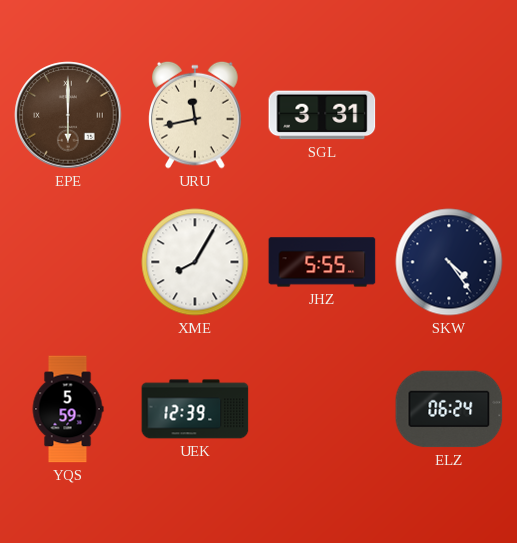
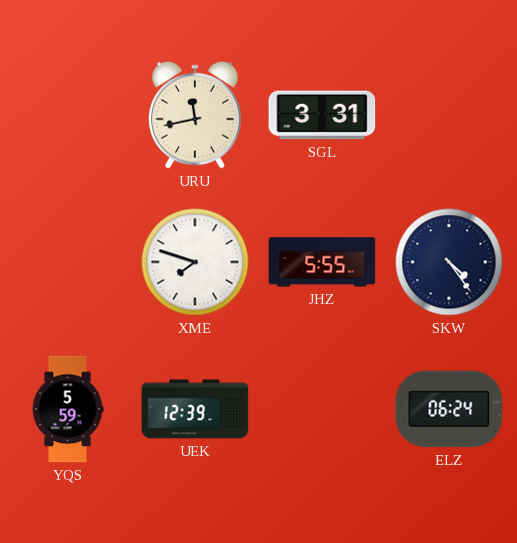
EPE: 6:00 -> none (68, 115)
XME: 8:05 -> 7:48 (195, 262)
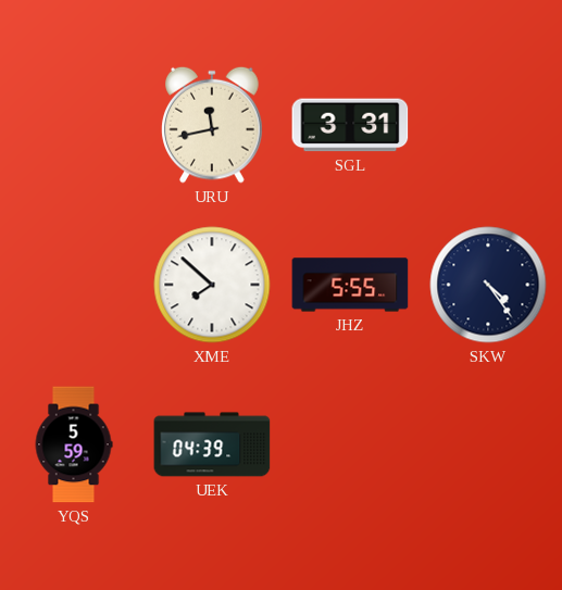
XME: 7:48 -> 7:52 (212, 285)
UEK: 12:39 -> 04:39 (212, 444)
ELZ: 06:24 -> none (449, 409)
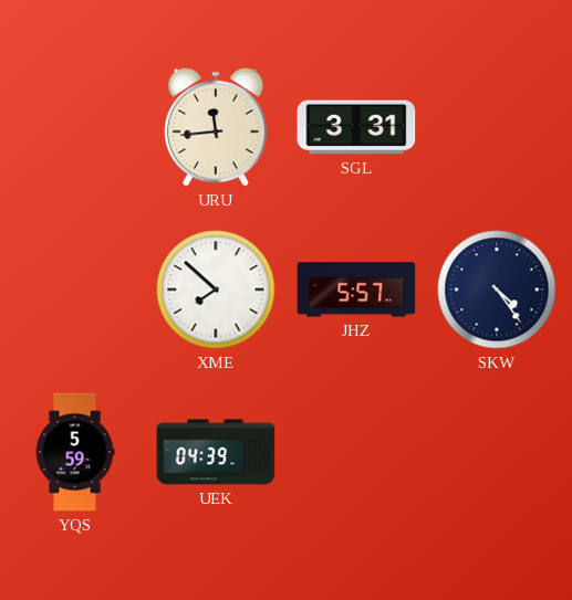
URU: 11:43 -> 11:44 (216, 127)
JHZ: 5:55 -> 5:57 (356, 290)
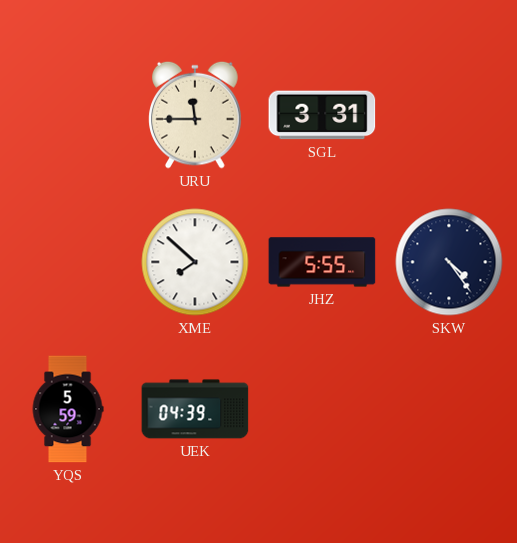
URU: 11:44 -> 11:45 (195, 115)
JHZ: 5:57 -> 5:55 (322, 262)
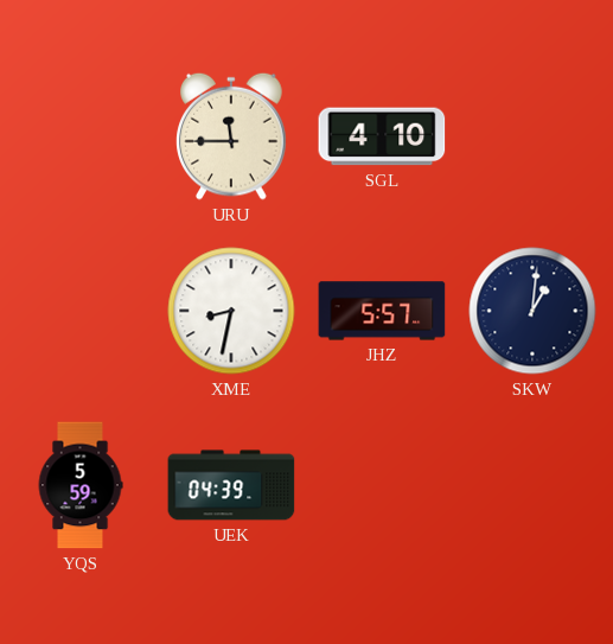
SGL: 3:31 -> 4:10 (382, 136)
XME: 7:52 -> 8:32 (231, 311)
JHZ: 5:55 -> 5:57 (382, 311)
SKW: 4:24 -> 1:01 (532, 311)
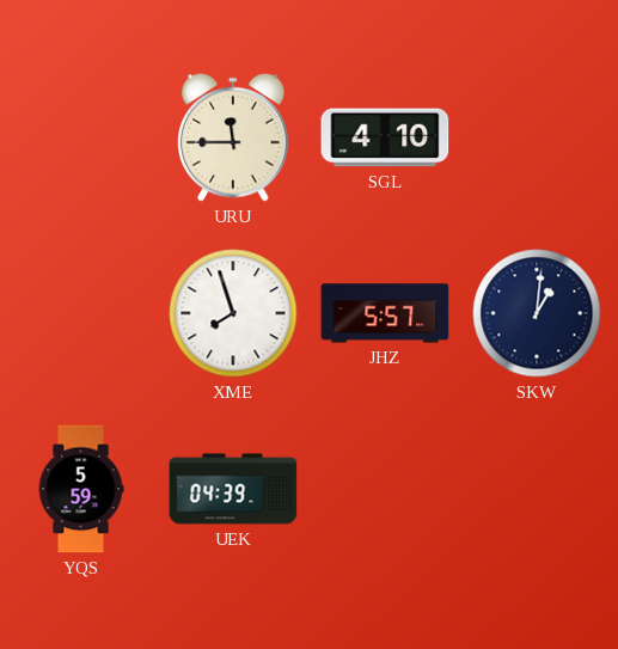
XME: 8:32 -> 7:57 (233, 313)
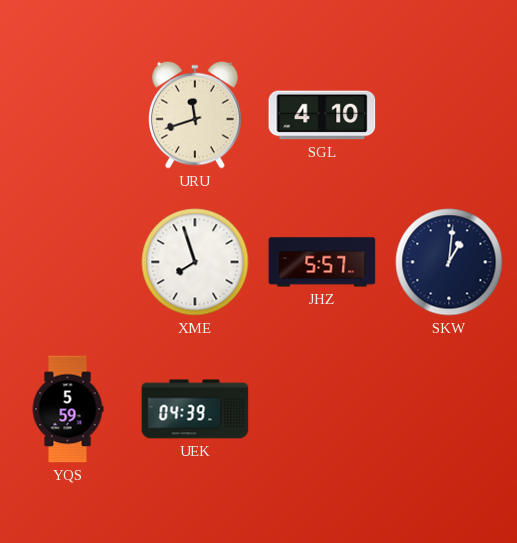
URU: 11:45 -> 11:42 (195, 115)
